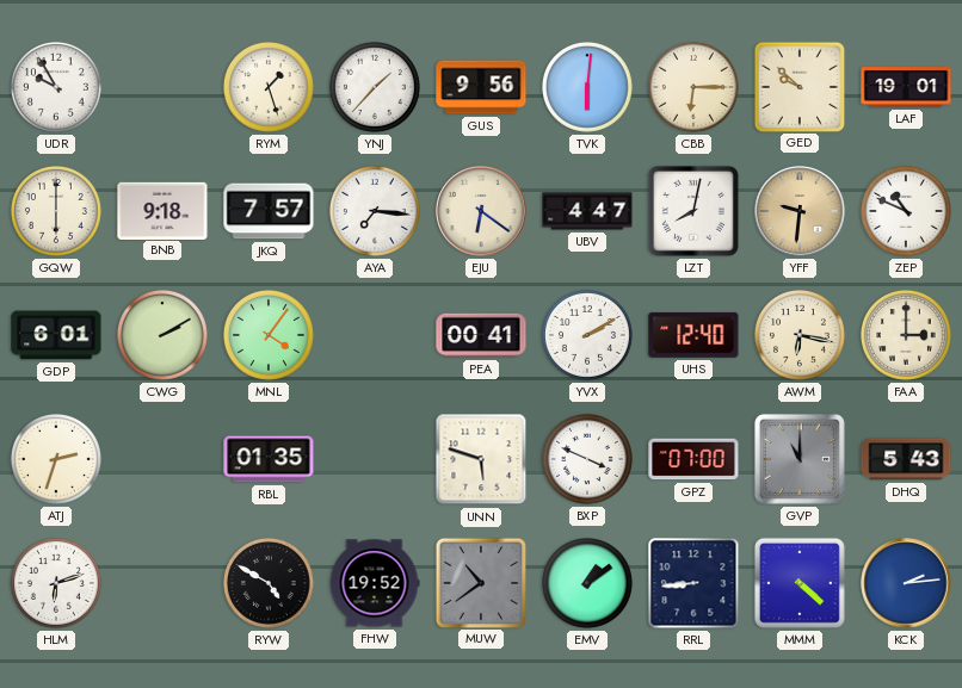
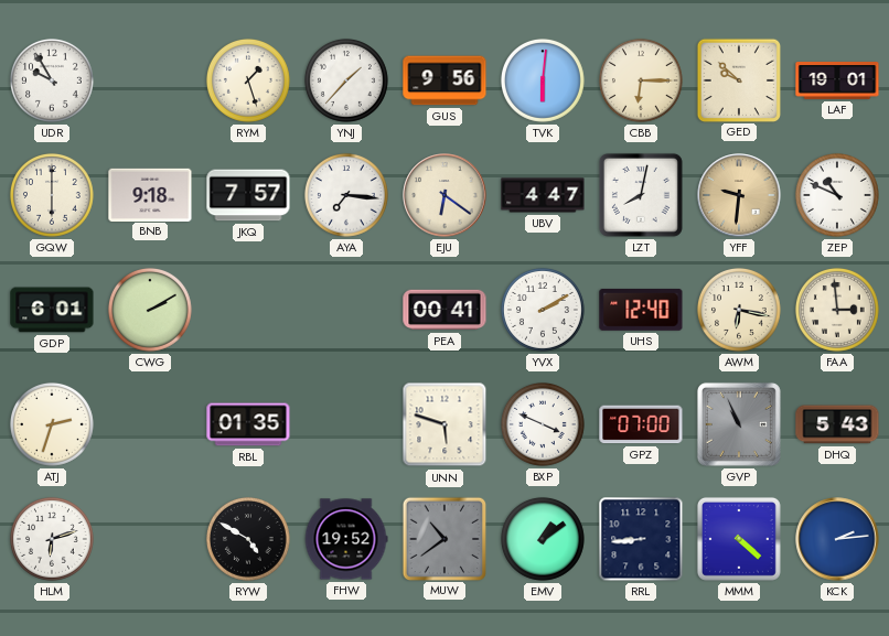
MNL: 4:06 -> none (269, 335)
FAA: 3:00 -> 2:59 (837, 310)
GVP: 11:00 -> 10:56 (739, 424)
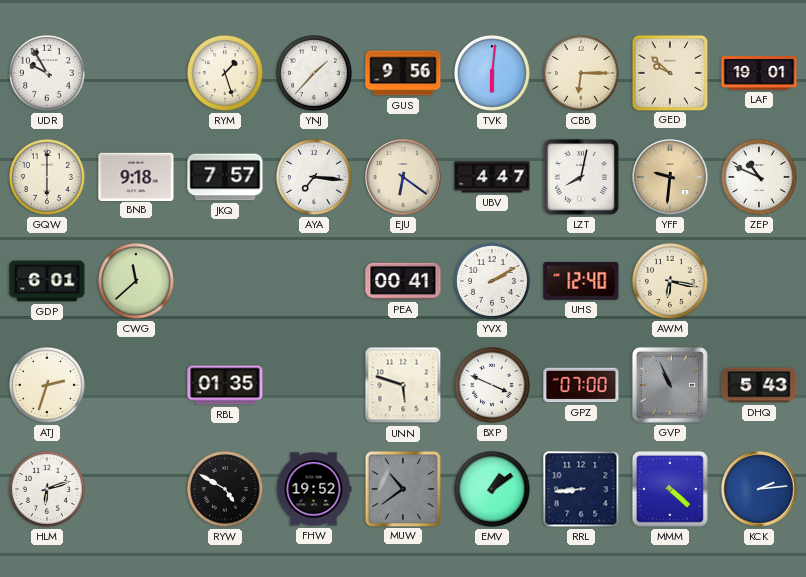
CWG: 2:10 -> 11:38 (136, 281)
FAA: 2:59 -> none (837, 310)
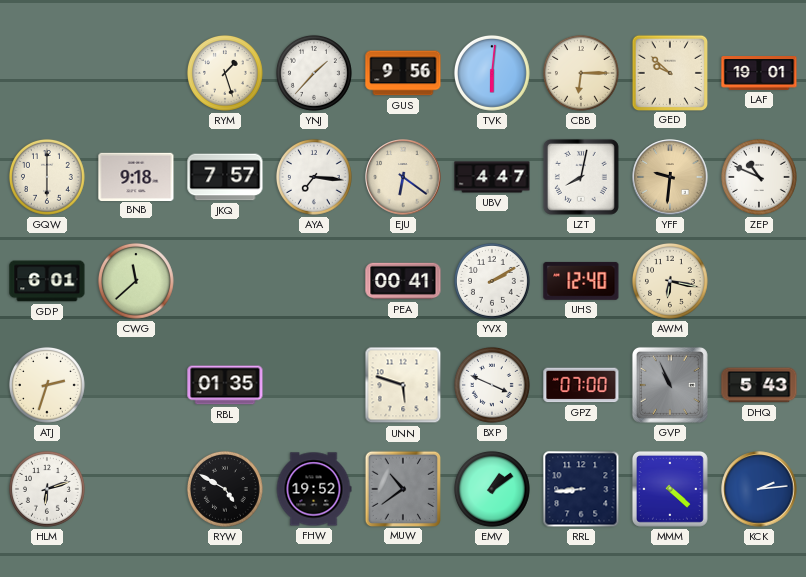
UDR: 9:55 -> none (47, 73)
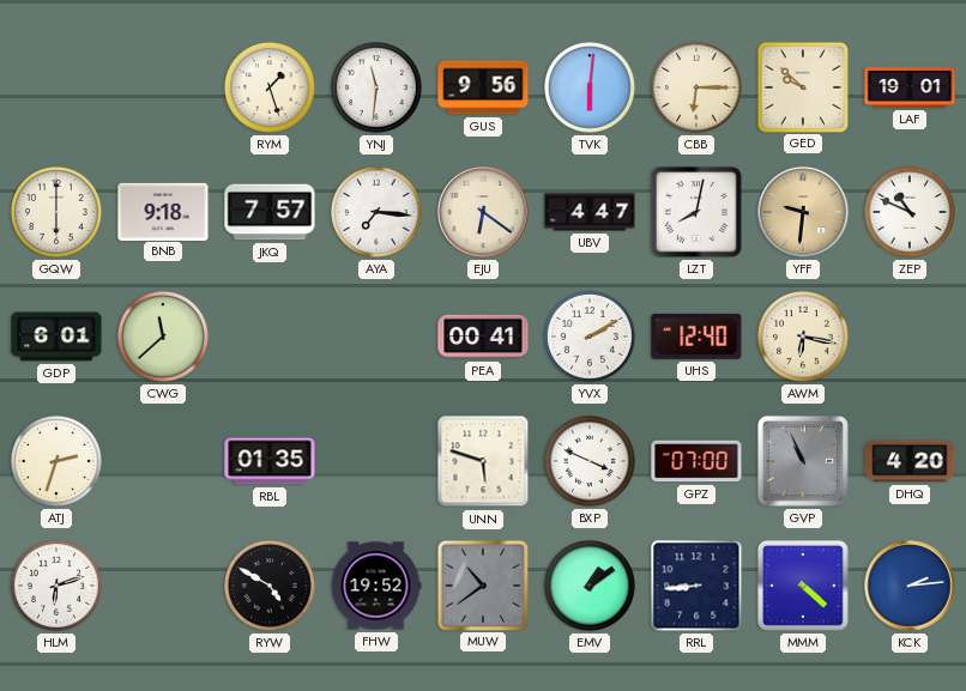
YNJ: 1:37 -> 11:31 (376, 87)
DHQ: 5:43 -> 4:20 (910, 461)
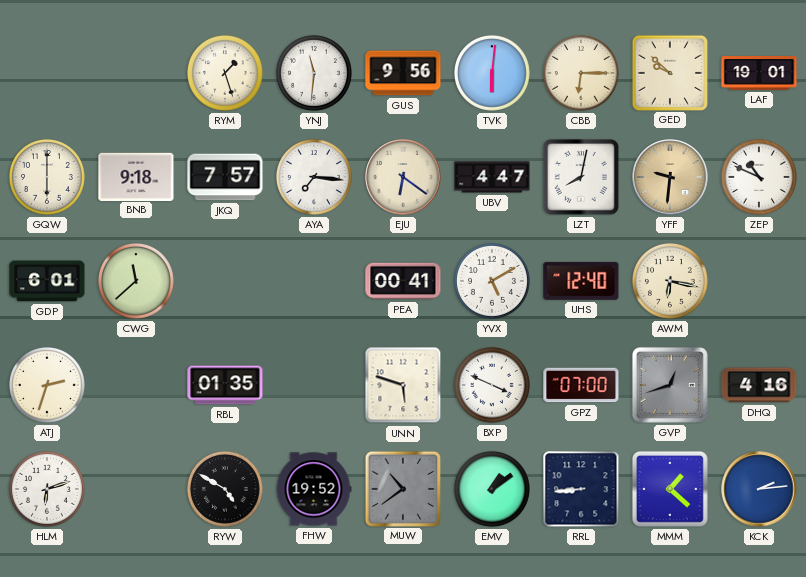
YVX: 2:10 -> 5:10 (492, 281)
GVP: 10:56 -> 12:42 (670, 385)
DHQ: 4:20 -> 4:16 (759, 385)
MMM: 4:22 -> 1:22 (670, 489)
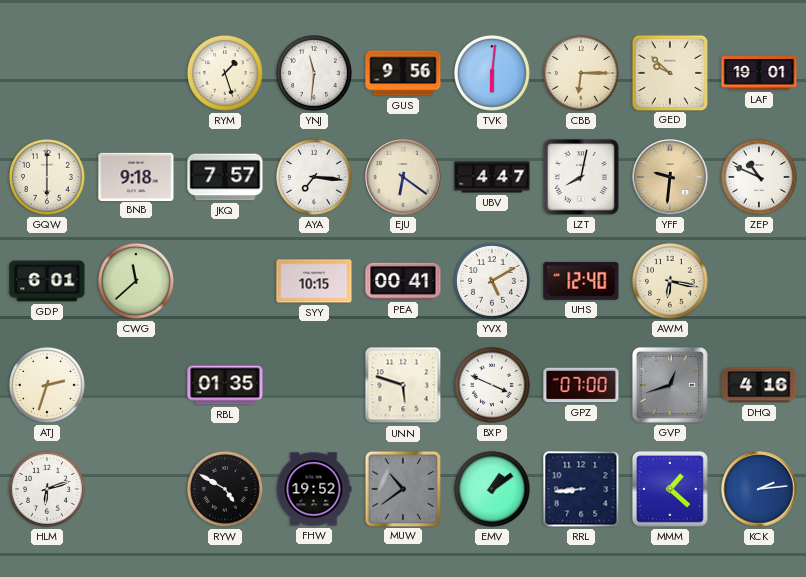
SYY: none -> 10:15 (314, 281)
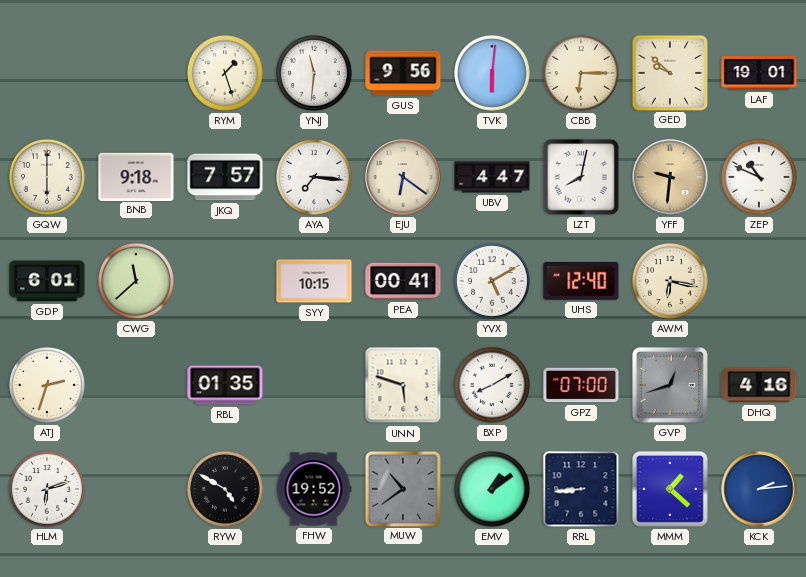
BXP: 3:49 -> 8:10 (492, 385)
